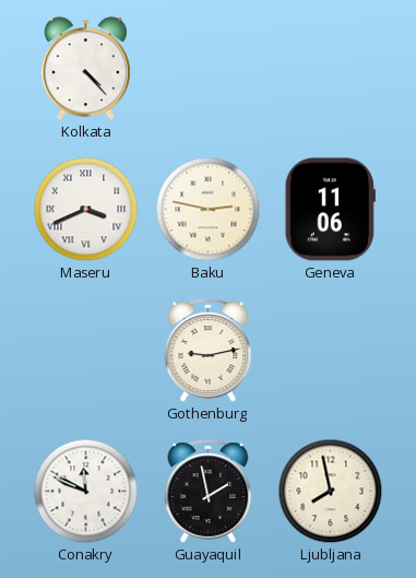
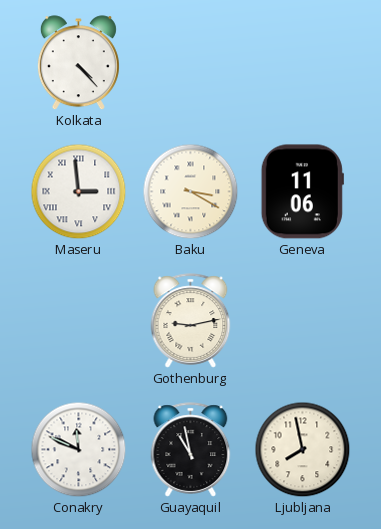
Maseru: 3:41 -> 2:59 (79, 192)
Baku: 2:47 -> 3:20 (191, 192)
Guayaquil: 1:58 -> 10:58 (191, 450)
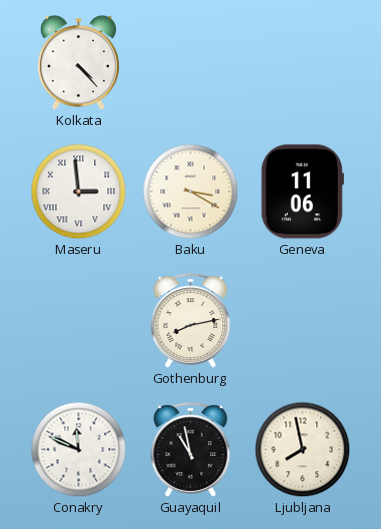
Gothenburg: 9:13 -> 8:13 (191, 321)
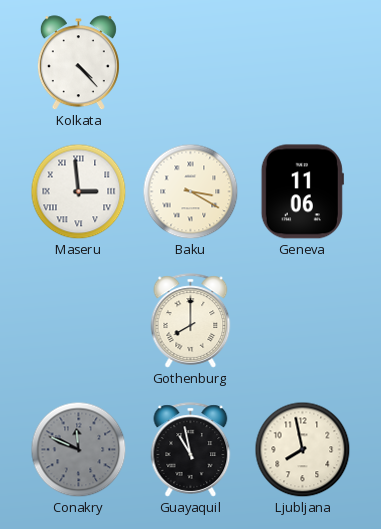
Gothenburg: 8:13 -> 8:00 (191, 321)
Conakry dial: white -> grey (79, 450)
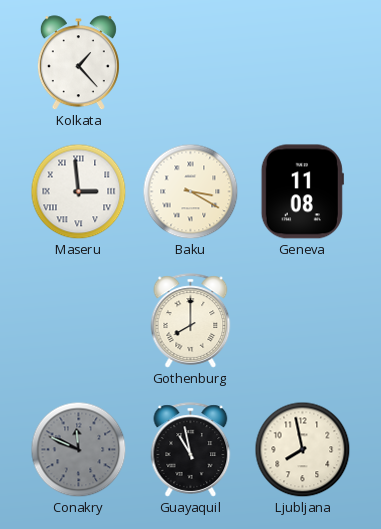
Kolkata: 4:23 -> 1:23 (78, 63)
Geneva: 11:06 -> 11:08 (302, 192)
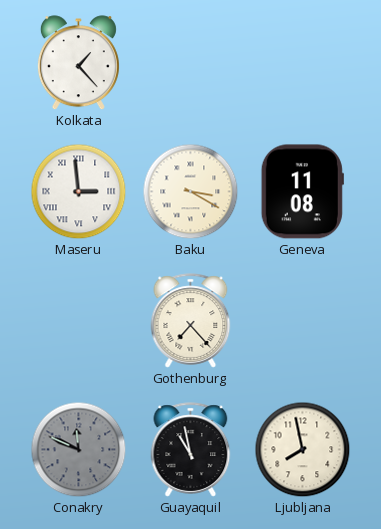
Gothenburg: 8:00 -> 7:23 (191, 321)
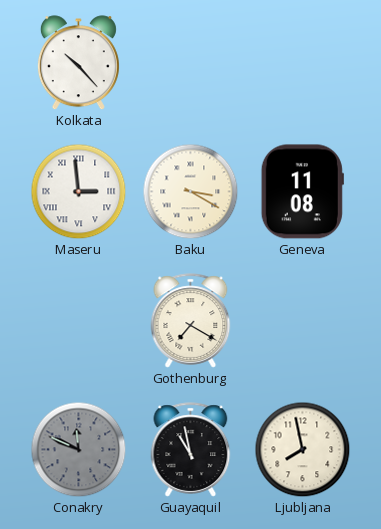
Kolkata: 1:23 -> 10:23 (78, 63)
Gothenburg: 7:23 -> 7:20 (191, 321)
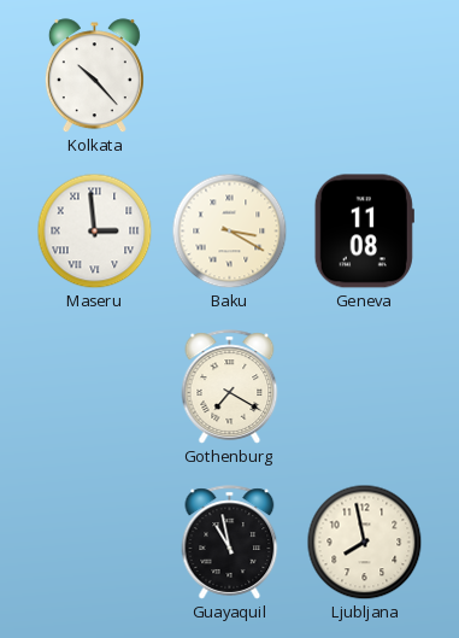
Conakry: 11:49 -> none (79, 450)
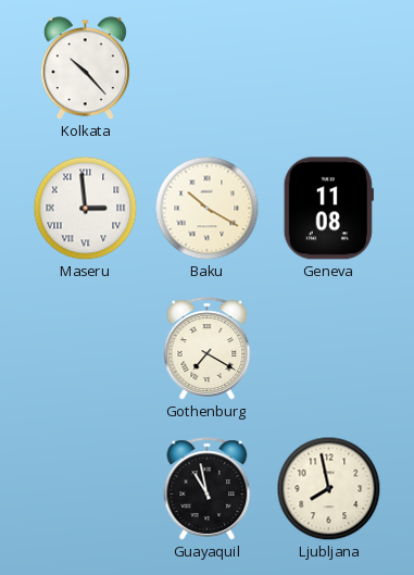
Baku: 3:20 -> 10:20 (208, 209)
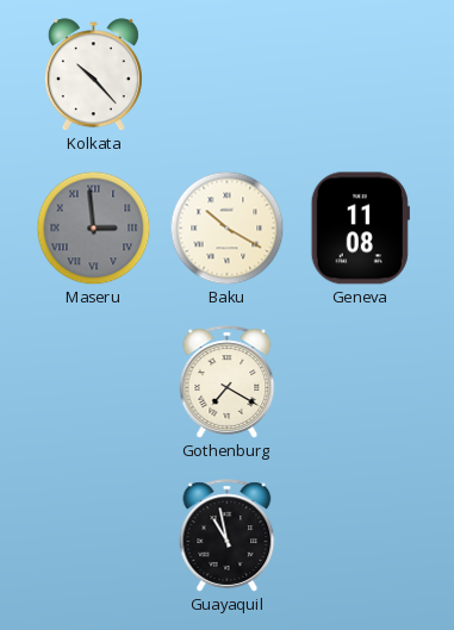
Maseru dial: white -> grey (94, 229)
Ljubljana: 7:58 -> none (329, 489)
